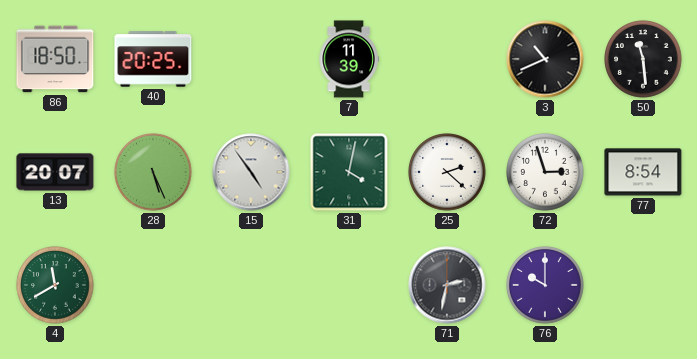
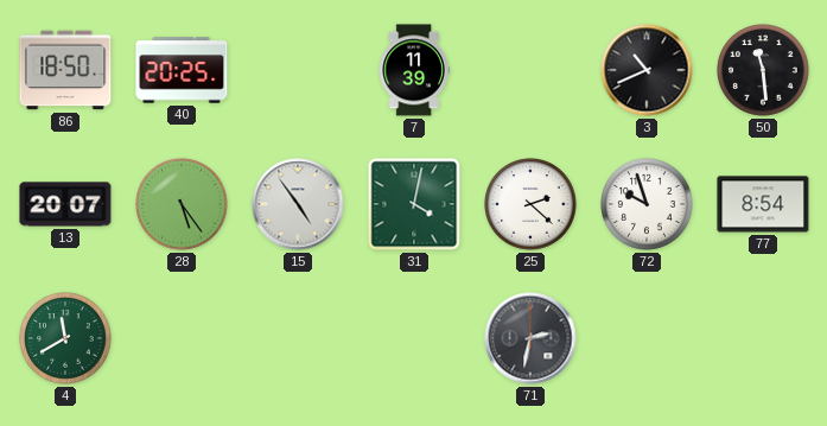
28: 5:26 -> 5:24 (182, 204)
72: 2:57 -> 9:57 (647, 204)
76: 10:00 -> none (545, 285)
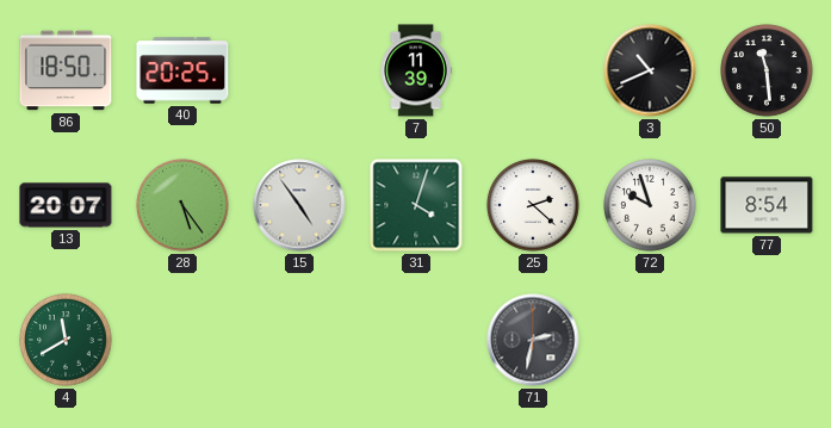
31: 4:02 -> 4:03 (416, 205)
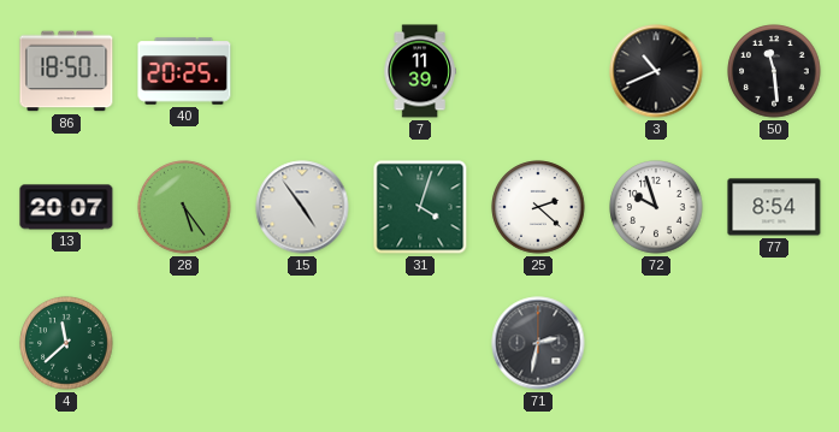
4: 11:40 -> 11:38 (66, 343)
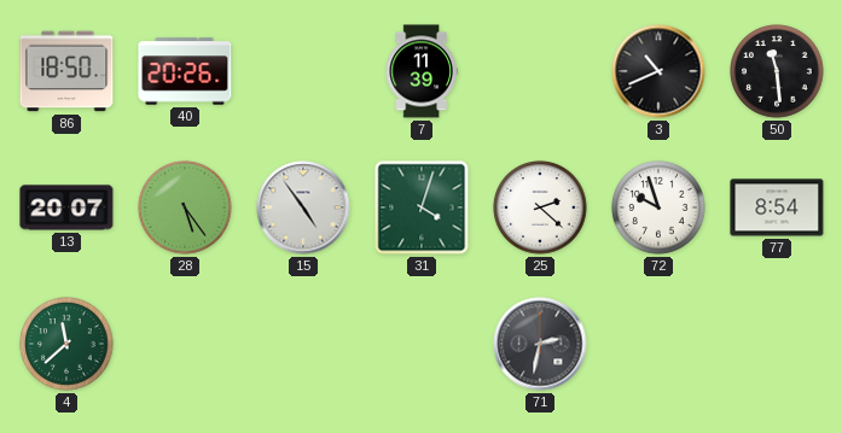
40: 20:25 -> 20:26 (185, 71)
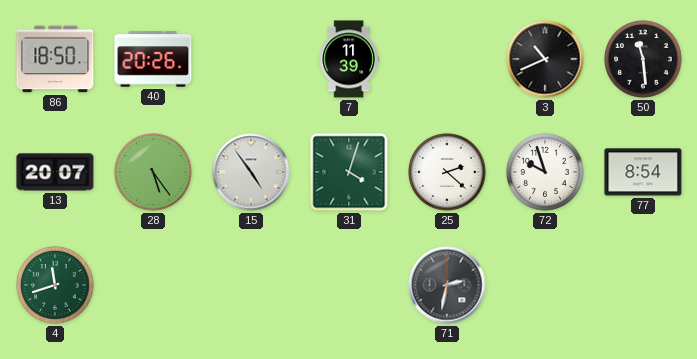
4: 11:38 -> 11:42 (55, 285)
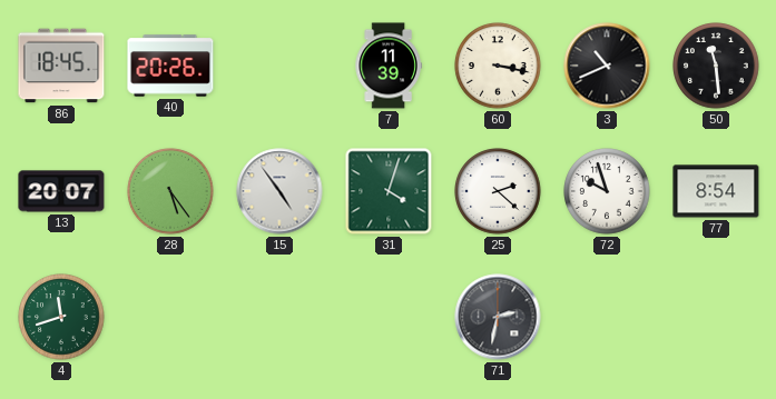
86: 18:50 -> 18:45 (61, 66)
60: none -> 3:17 (498, 66)
